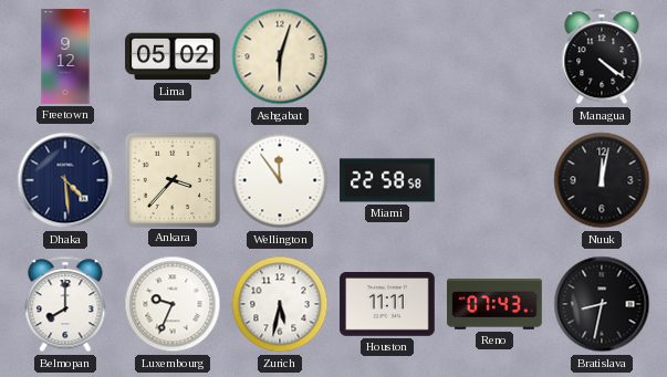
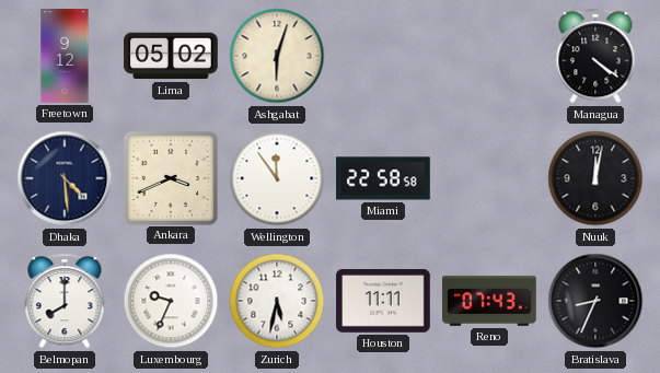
Ankara: 3:37 -> 3:41 (170, 177)
Bratislava: 8:32 -> 8:34 (595, 301)
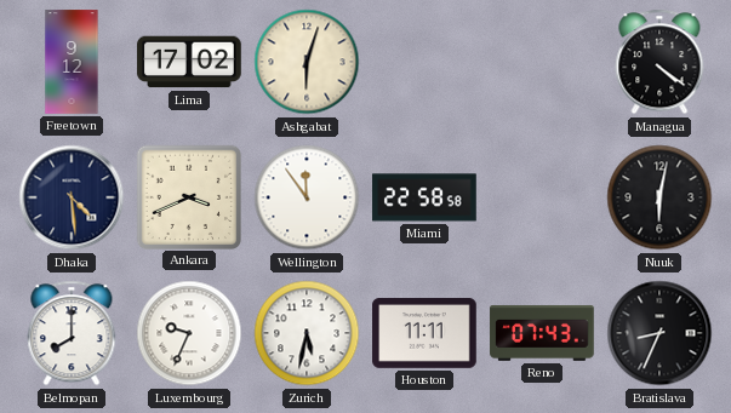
Lima: 05:02 -> 17:02 (189, 62)
Nuuk: 12:02 -> 6:02 (659, 197)
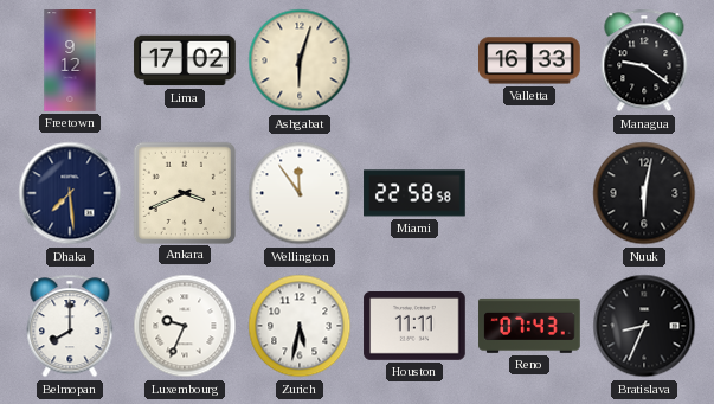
Valletta: none -> 16:33 (529, 60)
Managua: 4:21 -> 9:21 (644, 60)
Dhaka: 4:29 -> 7:29 (70, 193)
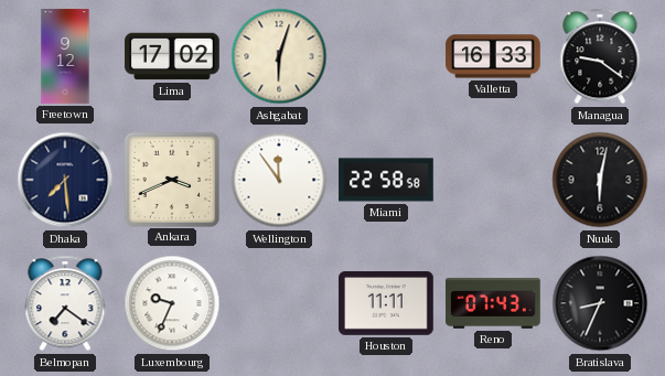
Belmopan: 8:00 -> 7:21 (65, 303)
Zurich: 5:32 -> none (300, 326)
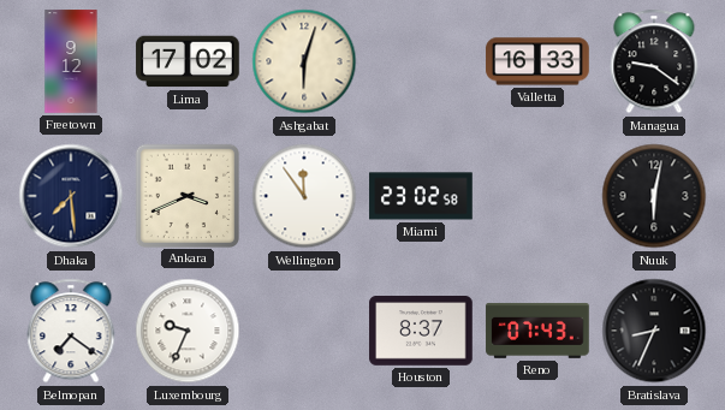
Miami: 22:58 -> 23:02 (421, 196)
Houston: 11:11 -> 8:37 (421, 332)
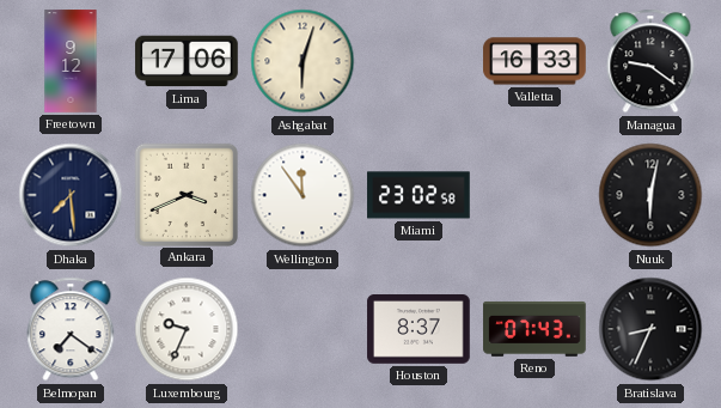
Lima: 17:02 -> 17:06 (187, 61)
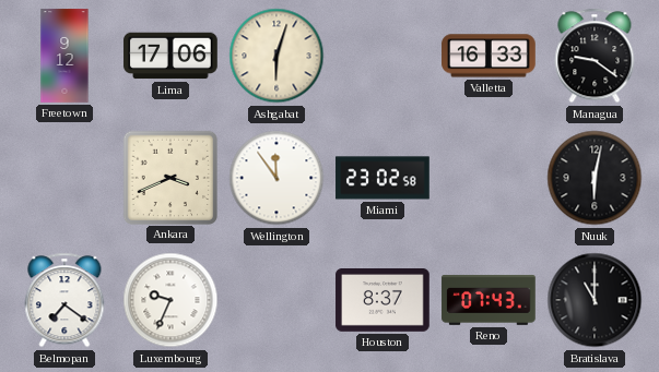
Dhaka: 7:29 -> none (71, 195)
Bratislava: 8:34 -> 11:00 (595, 300)
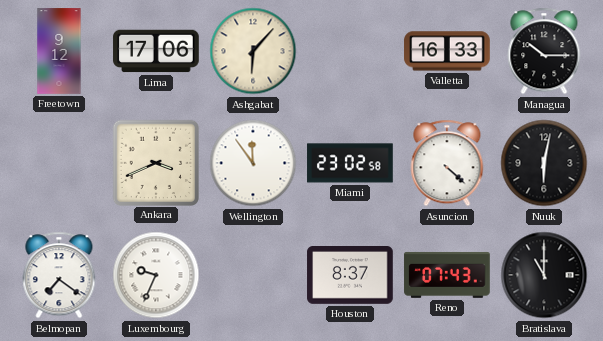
Ashgabat: 6:03 -> 6:07 (253, 51)
Managua: 9:21 -> 10:15 (544, 51)
Asuncion: none -> 4:22 (447, 163)
